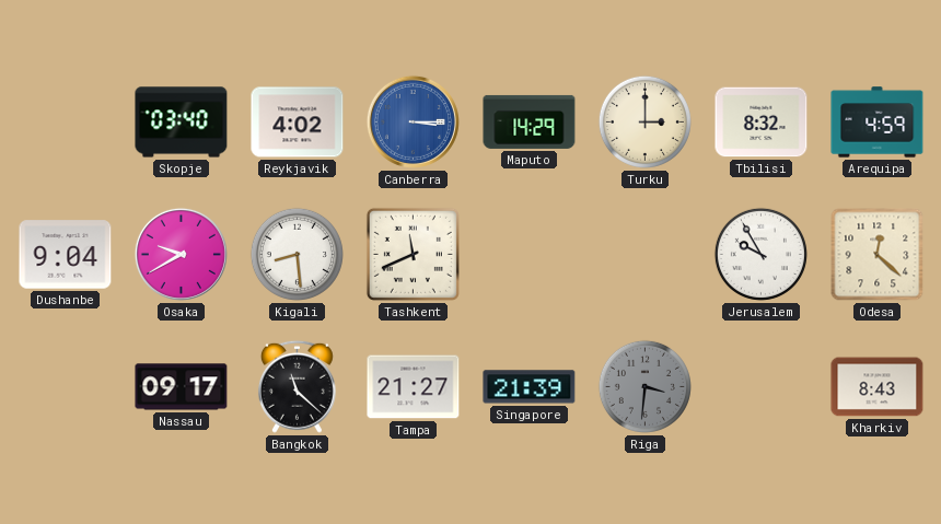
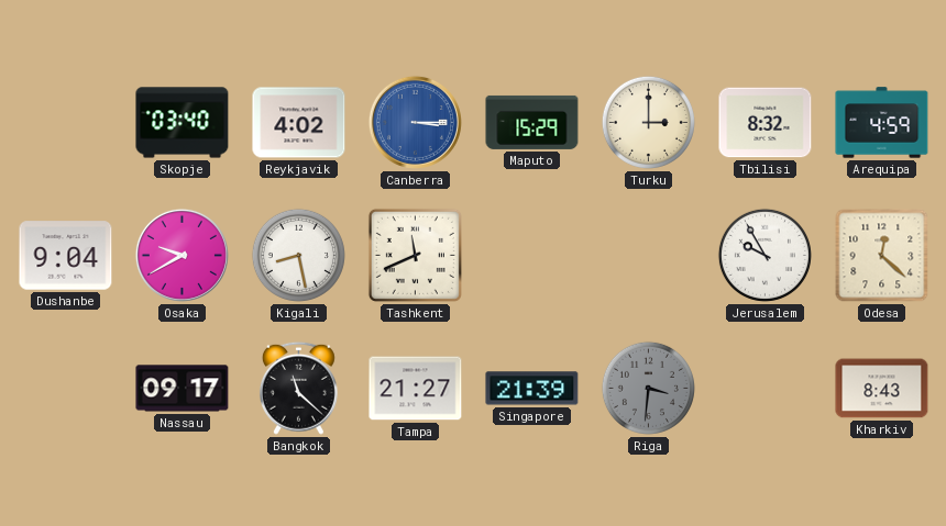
Maputo: 14:29 -> 15:29 (532, 122)
Kigali: 8:29 -> 8:28 (298, 255)
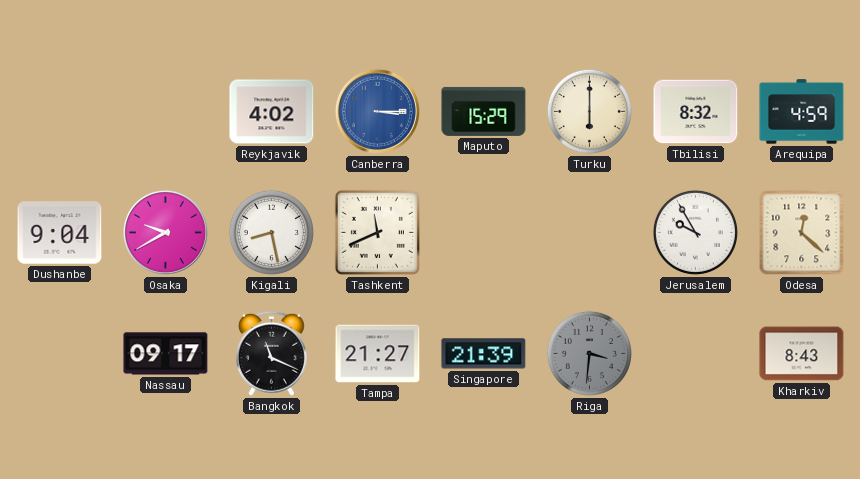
Skopje: 03:40 -> none (183, 123)
Turku: 3:00 -> 6:00 (589, 111)
Bangkok: 11:22 -> 11:19 (271, 353)
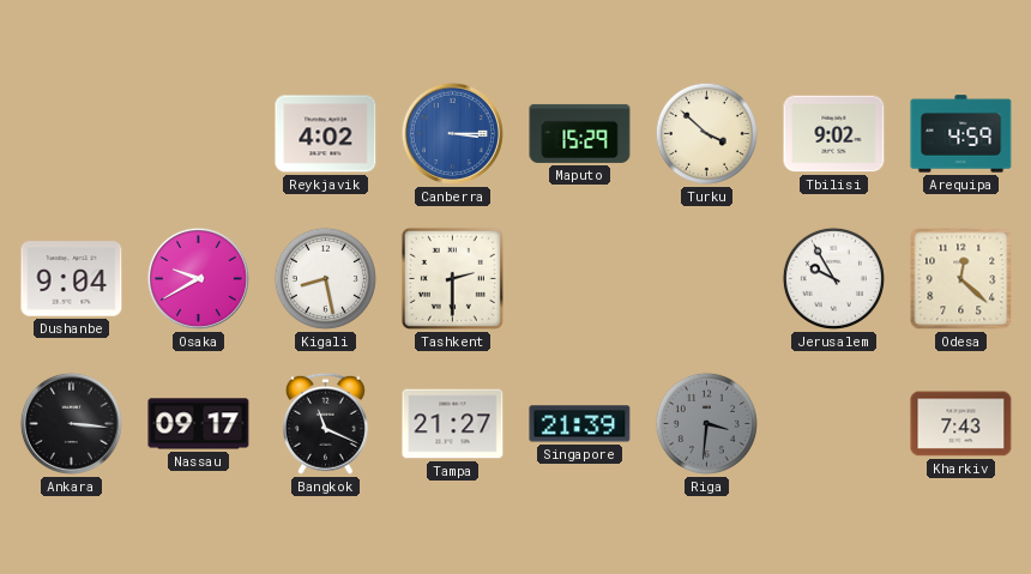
Turku: 6:00 -> 3:52 (706, 133)
Tbilisi: 8:32 -> 9:02 (834, 134)
Tashkent: 11:41 -> 2:30 (452, 278)
Ankara: none -> 3:16 (71, 423)
Kharkiv: 8:43 -> 7:43 (961, 424)
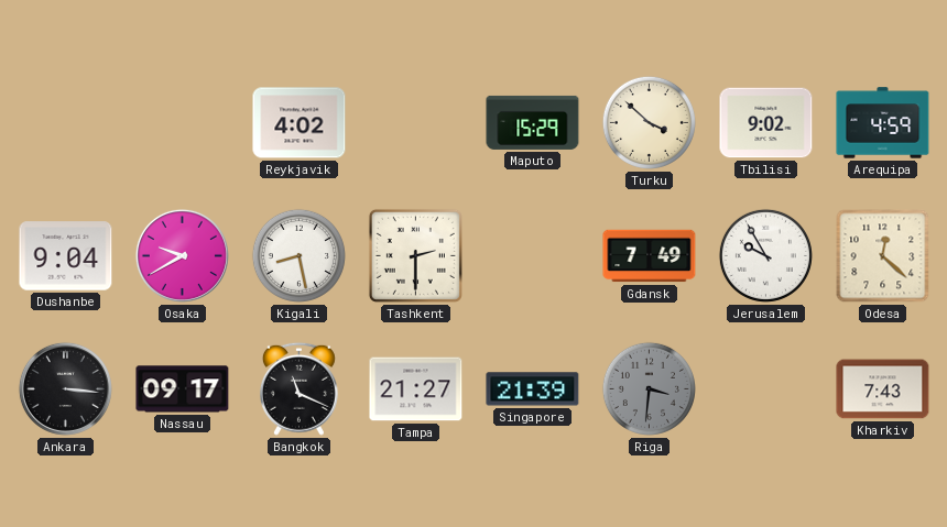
Canberra: 3:15 -> none (452, 133)
Gdansk: none -> 7:49 (650, 256)
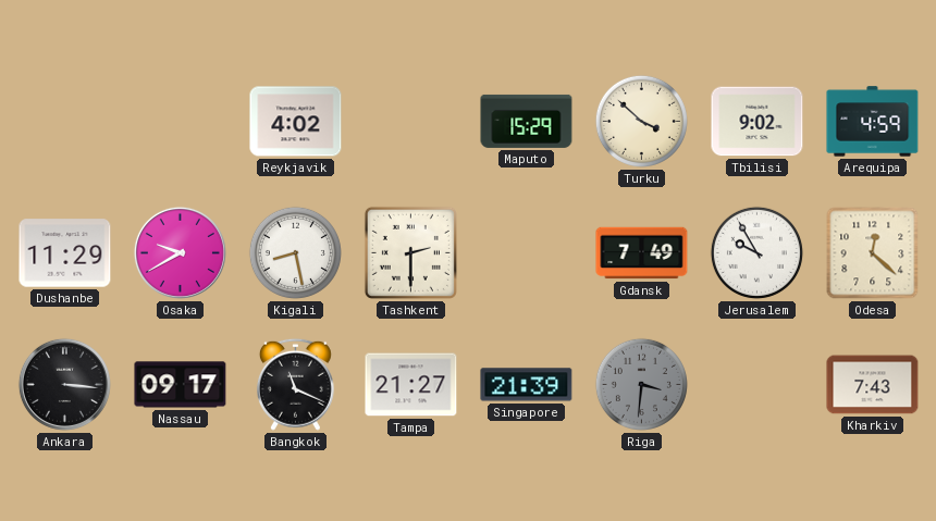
Dushanbe: 9:04 -> 11:29 (65, 253)
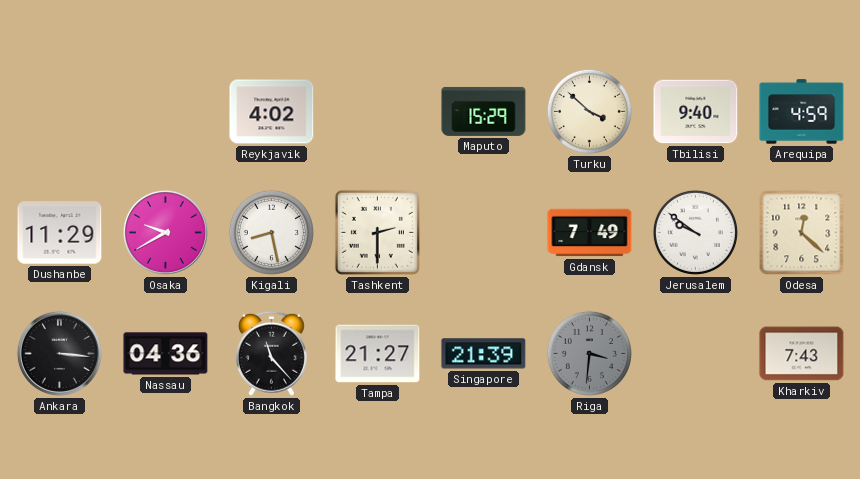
Tbilisi: 9:02 -> 9:40 (696, 112)
Jerusalem: 9:55 -> 9:51 (695, 232)
Nassau: 09:17 -> 04:36 (166, 354)
Bangkok: 11:19 -> 11:23 (271, 353)
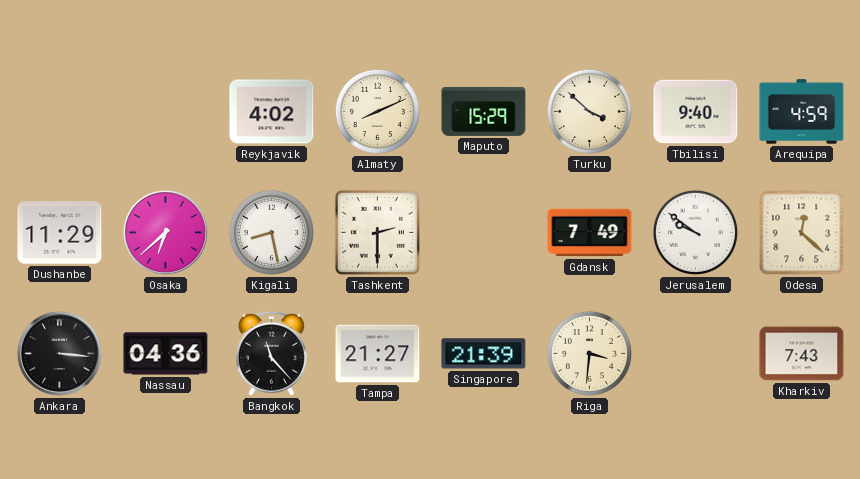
Almaty: none -> 8:11 (377, 111)
Osaka: 9:40 -> 6:38 (165, 232)
Riga dial: grey -> cream (589, 353)
